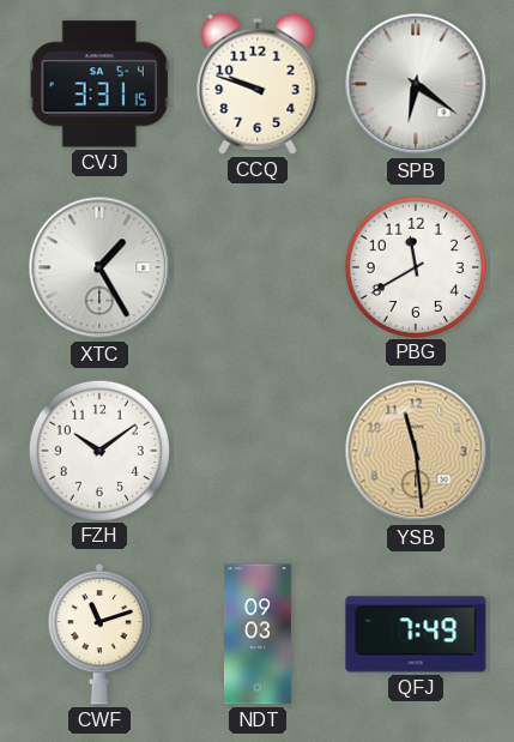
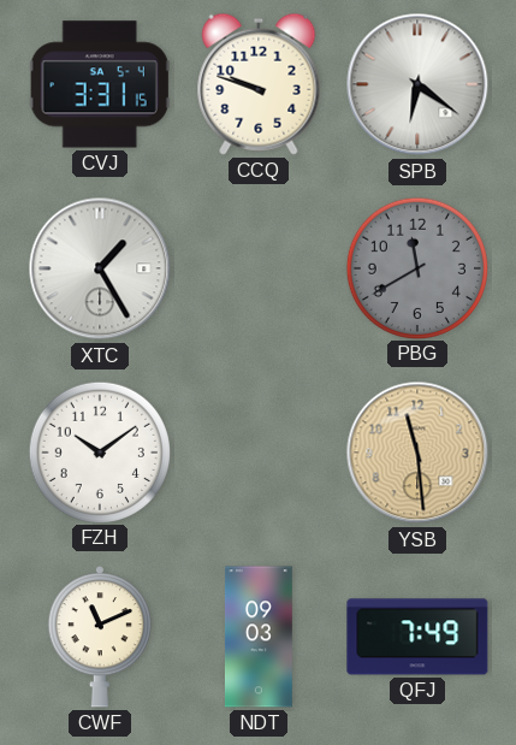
PBG dial: white -> grey (416, 267)
CWF: 11:12 -> 11:11 (99, 637)
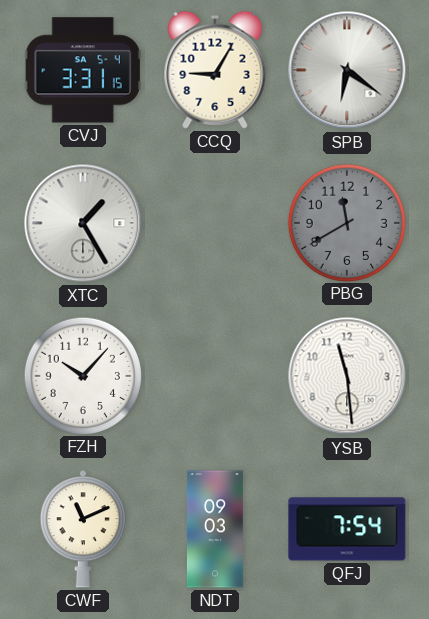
CCQ: 9:48 -> 9:05 (215, 70)
FZH: 10:09 -> 10:07 (82, 375)
YSB dial: champagne -> white (347, 376)
QFJ: 7:49 -> 7:54 (347, 529)
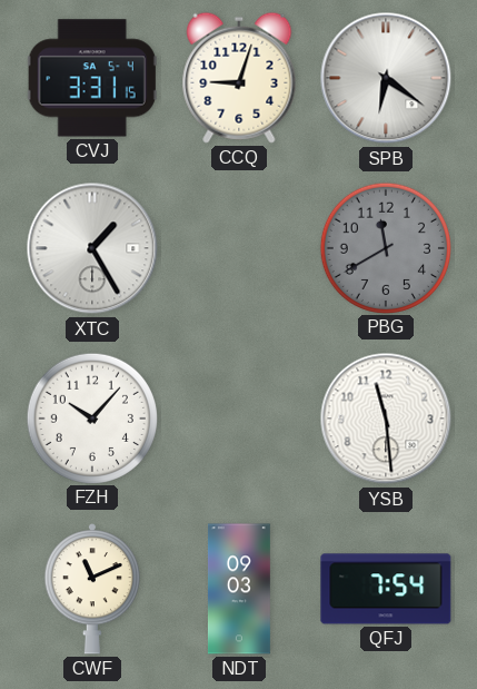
CCQ: 9:05 -> 9:03 (239, 78)
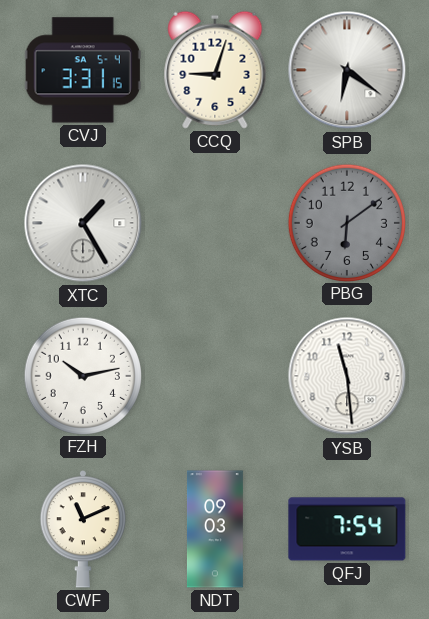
PBG: 11:40 -> 6:09 (346, 222)
FZH: 10:07 -> 10:13 (82, 375)
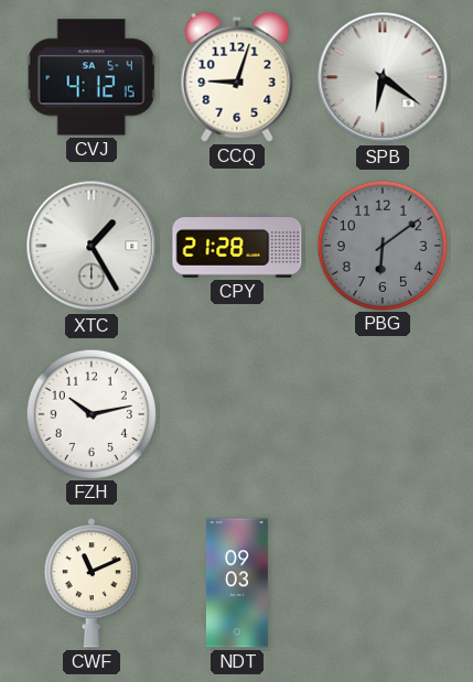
CVJ: 3:31 -> 4:12 (92, 77)
CPY: none -> 21:28 (237, 247)
YSB: 11:29 -> none (347, 376)
QFJ: 7:54 -> none (347, 529)
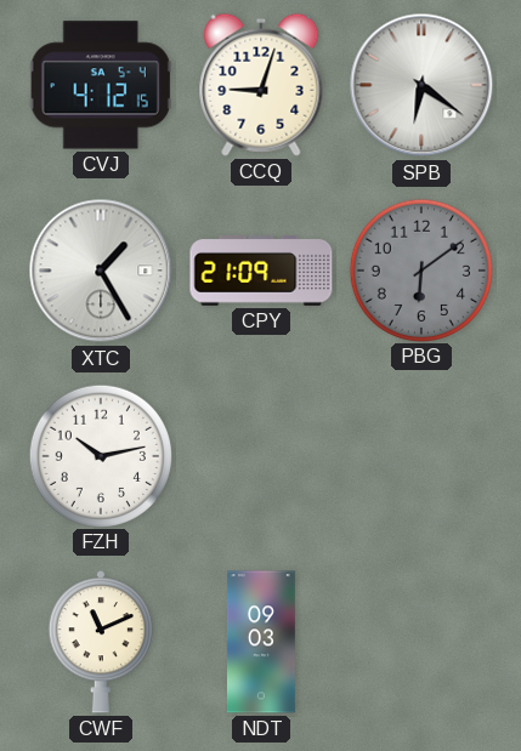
CPY: 21:28 -> 21:09 (261, 272)
